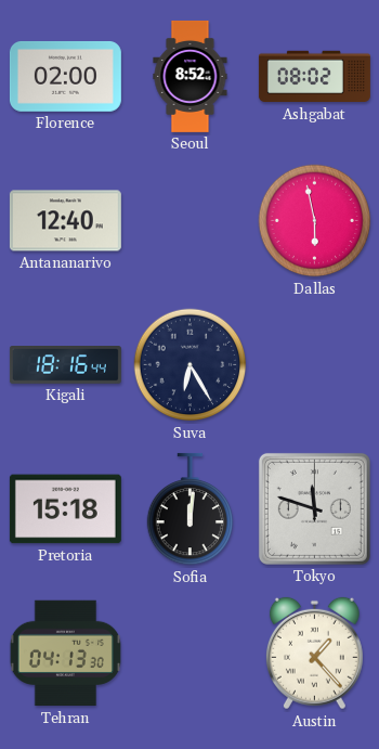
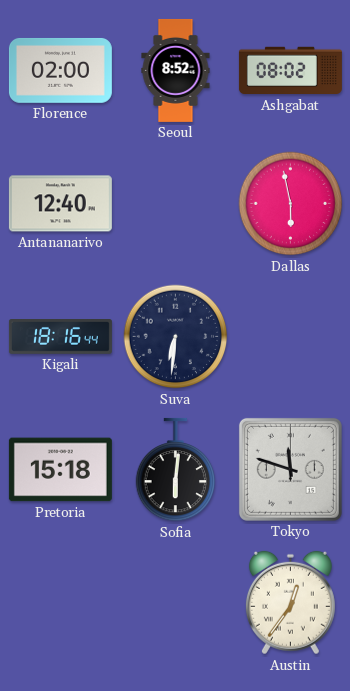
Suva: 6:25 -> 6:31 (176, 337)
Sofia: 12:01 -> 6:01 (176, 470)
Tehran: 04:13 -> none (65, 654)
Austin: 1:23 -> 12:36 (290, 603)
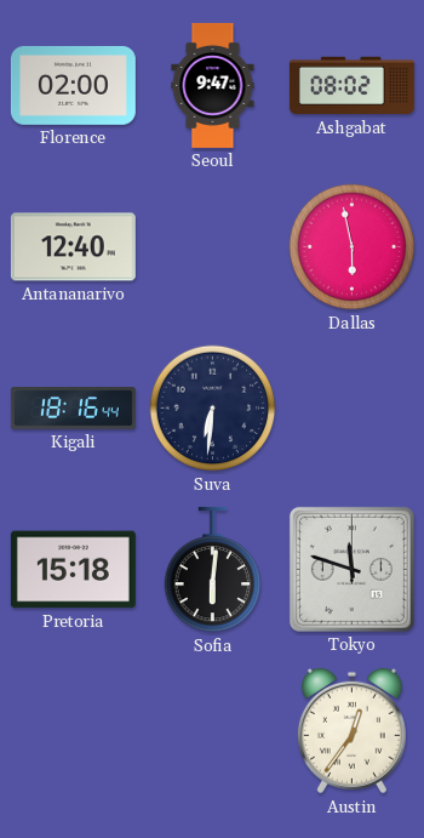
Seoul: 8:52 -> 9:47 (213, 85)
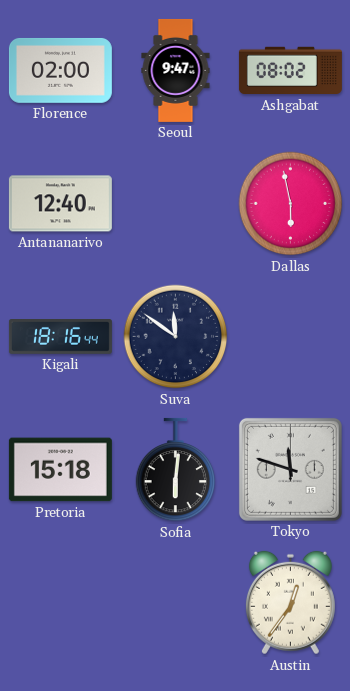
Suva: 6:31 -> 11:51 (176, 337)
